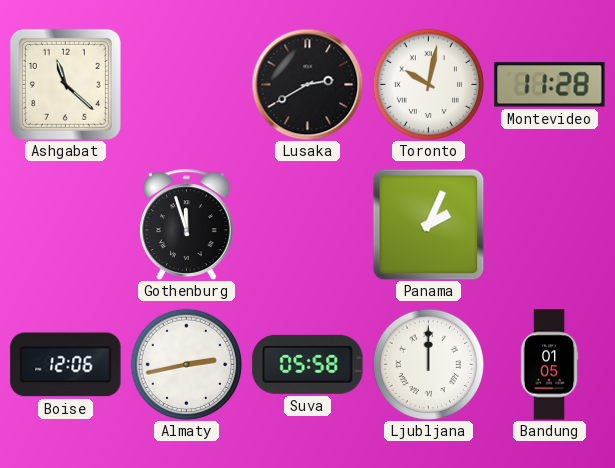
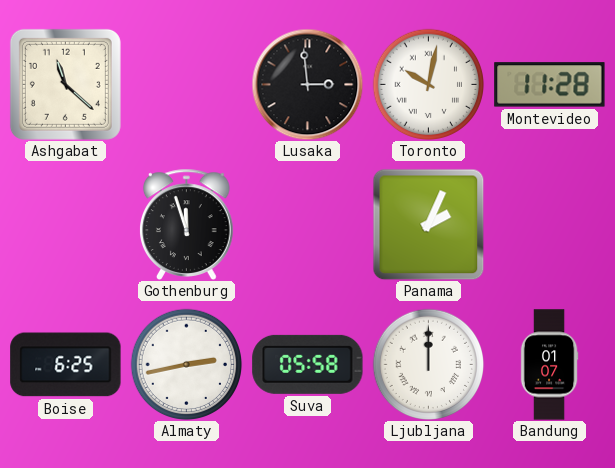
Lusaka: 2:40 -> 2:59 (307, 84)
Boise: 12:06 -> 6:25 (66, 365)
Bandung: 01:05 -> 01:07 (549, 365)
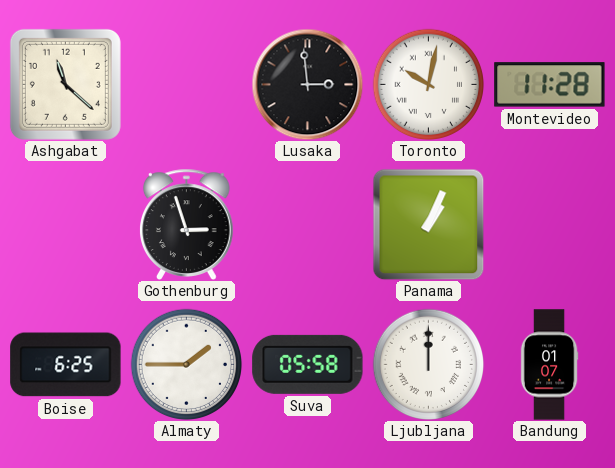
Gothenburg: 11:57 -> 2:57 (187, 224)
Panama: 2:04 -> 1:04 (428, 224)
Almaty: 2:43 -> 1:45 (186, 364)
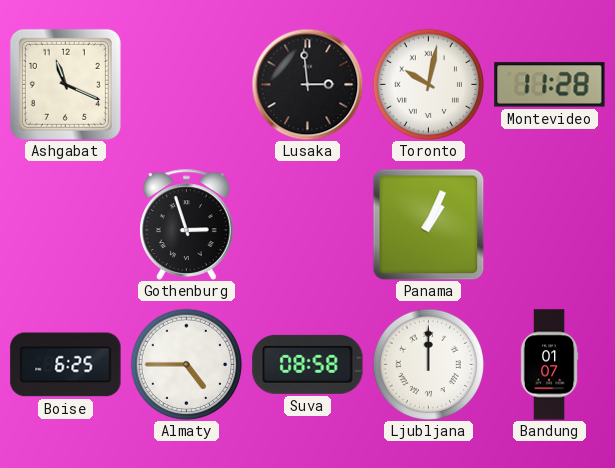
Ashgabat: 11:22 -> 11:19 (65, 84)
Almaty: 1:45 -> 4:45 (186, 364)
Suva: 05:58 -> 08:58 (308, 364)
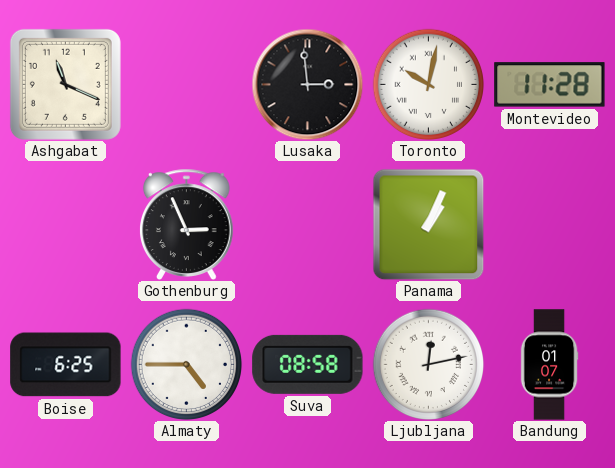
Gothenburg: 2:57 -> 2:56 (187, 224)
Ljubljana: 12:00 -> 12:13 (428, 364)
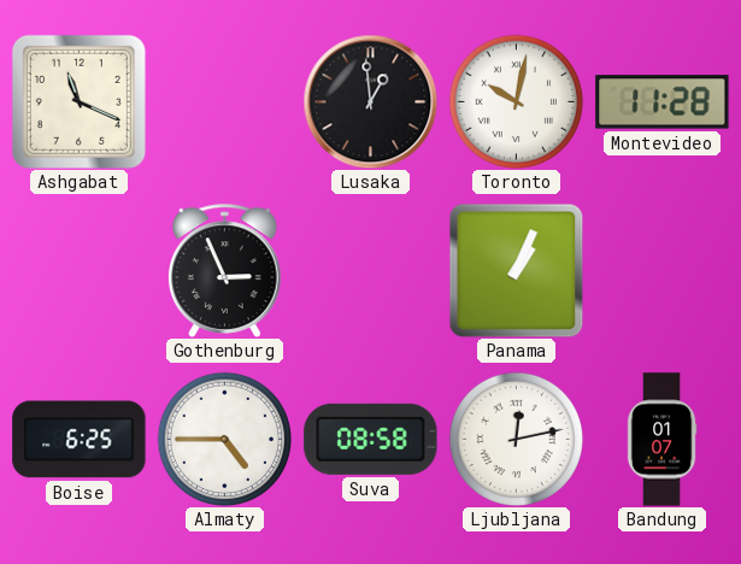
Lusaka: 2:59 -> 12:59 (370, 101)
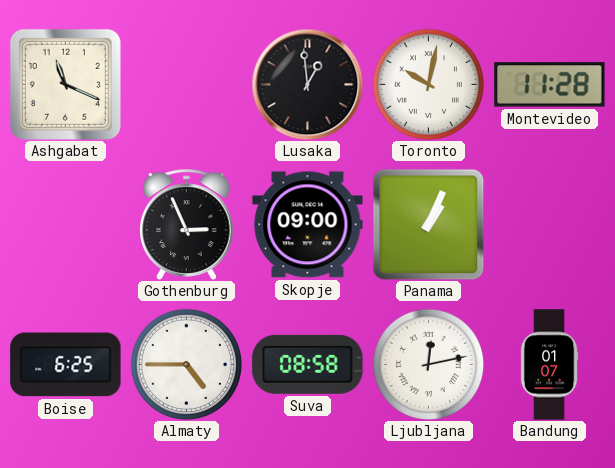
Skopje: none -> 09:00 (308, 225)
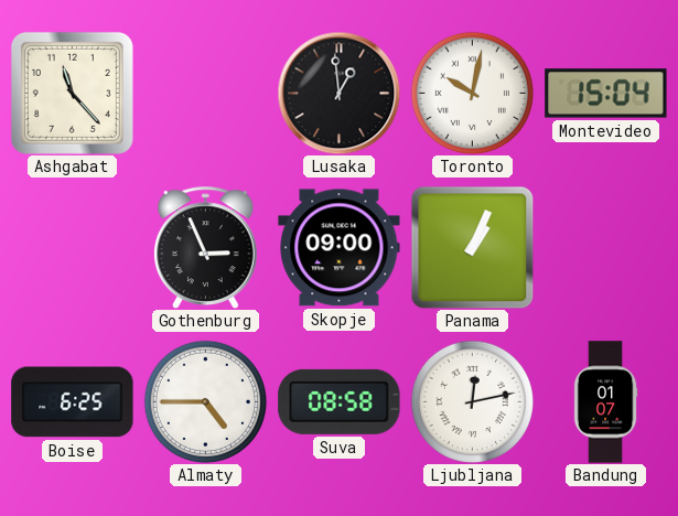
Ashgabat: 11:19 -> 11:23 (72, 93)
Montevideo: 11:28 -> 15:04 (606, 94)
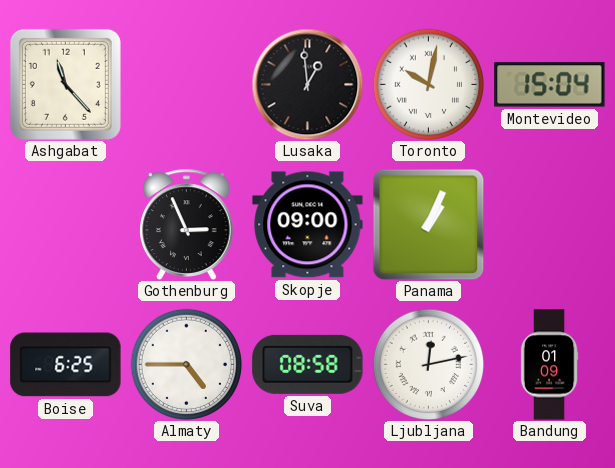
Bandung: 01:07 -> 01:09 (549, 365)
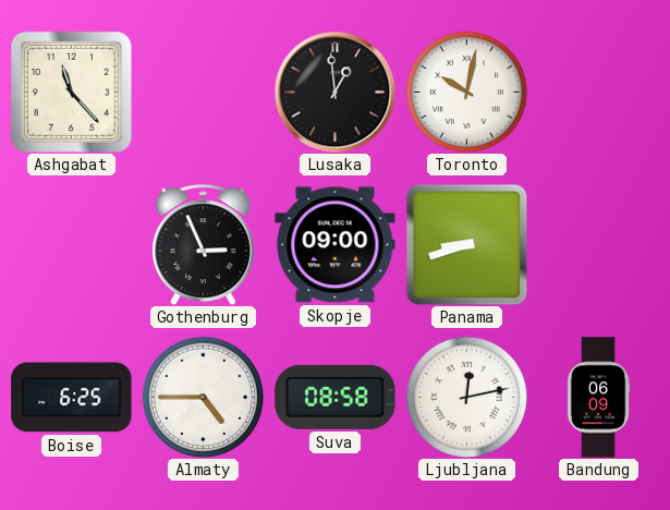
Montevideo: 15:04 -> none (550, 85)
Panama: 1:04 -> 8:42 (466, 244)
Bandung: 01:09 -> 06:09 (598, 398)
